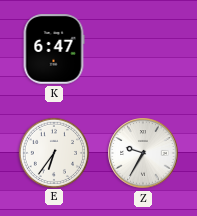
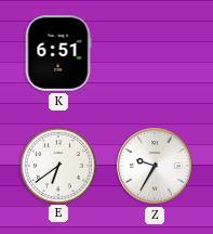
K: 6:47 -> 6:51 (58, 53)
E: 6:36 -> 6:39 (57, 165)
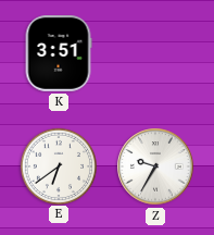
K: 6:51 -> 3:51 (59, 53)
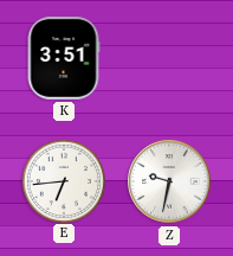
E: 6:39 -> 6:44 (63, 180)
Z: 9:35 -> 9:32 (169, 181)
